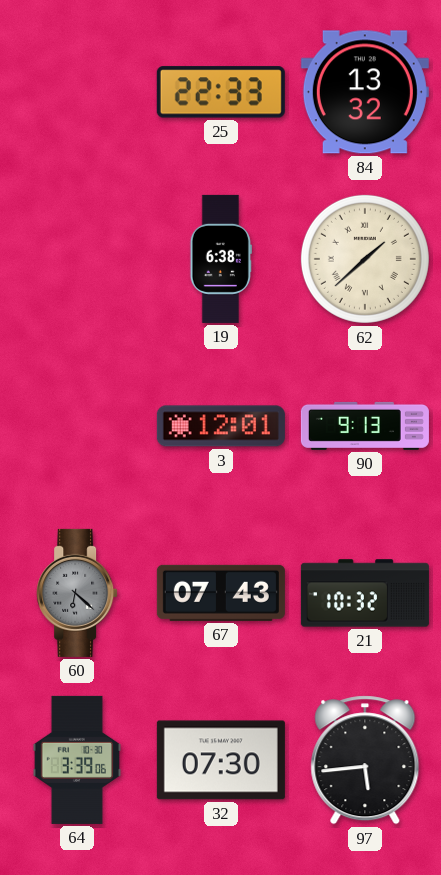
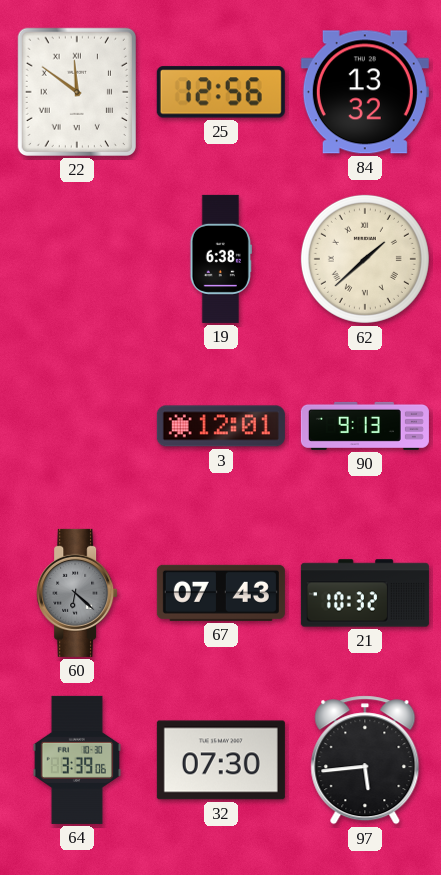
22: none -> 11:51 (77, 92)
25: 22:33 -> 12:56 (221, 92)
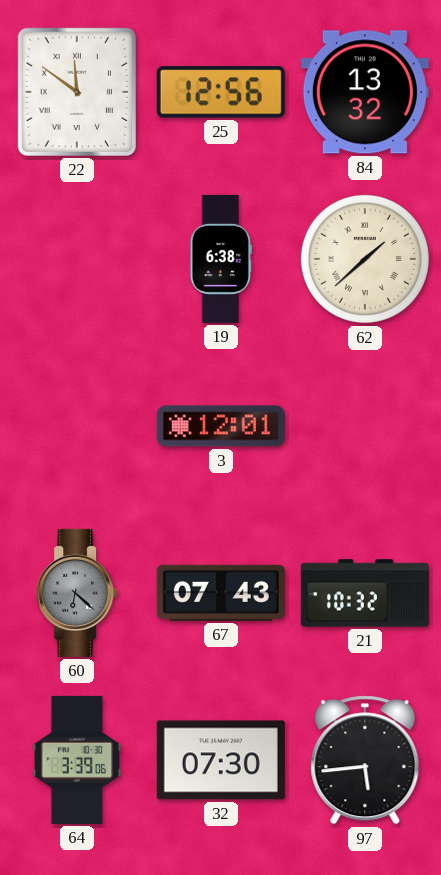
90: 9:13 -> none (365, 426)
